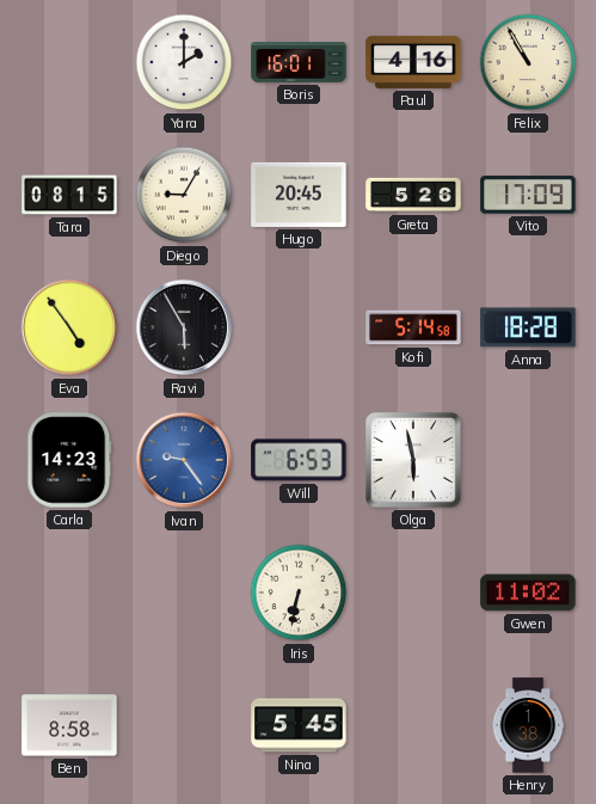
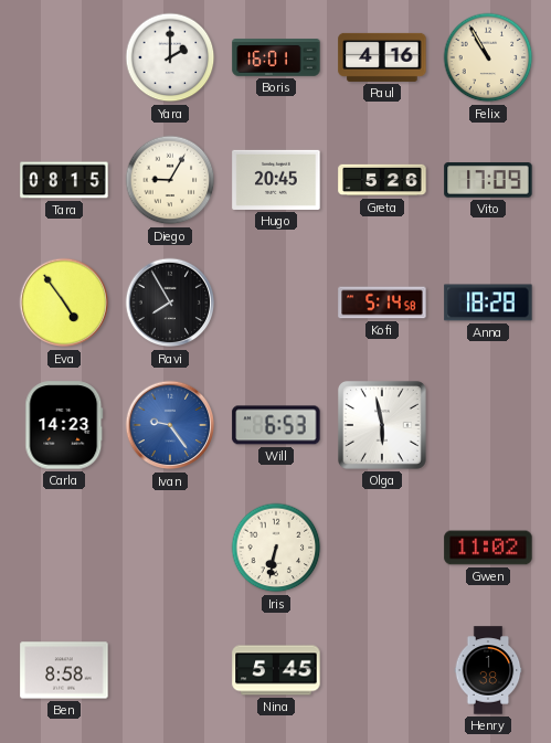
Ravi: 5:55 -> 7:55 (170, 302)
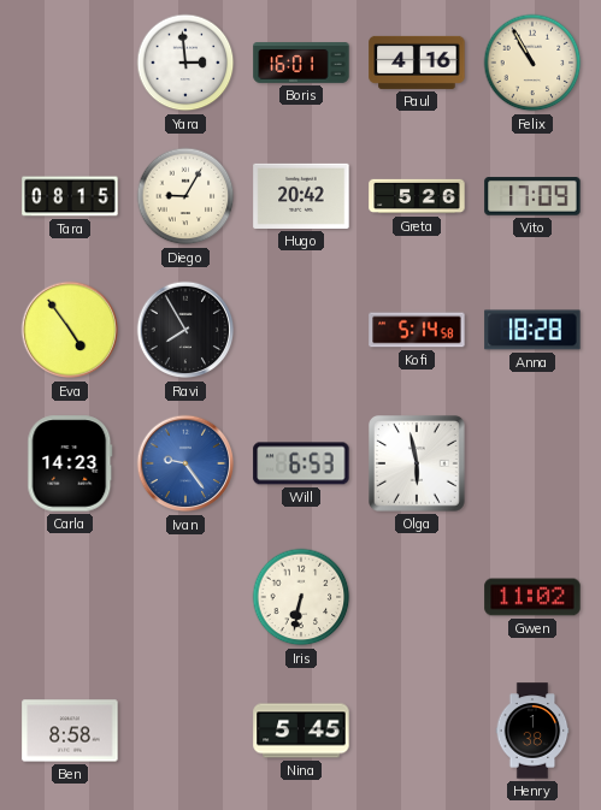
Yara: 2:00 -> 2:59 (185, 63)
Hugo: 20:45 -> 20:42 (301, 196)
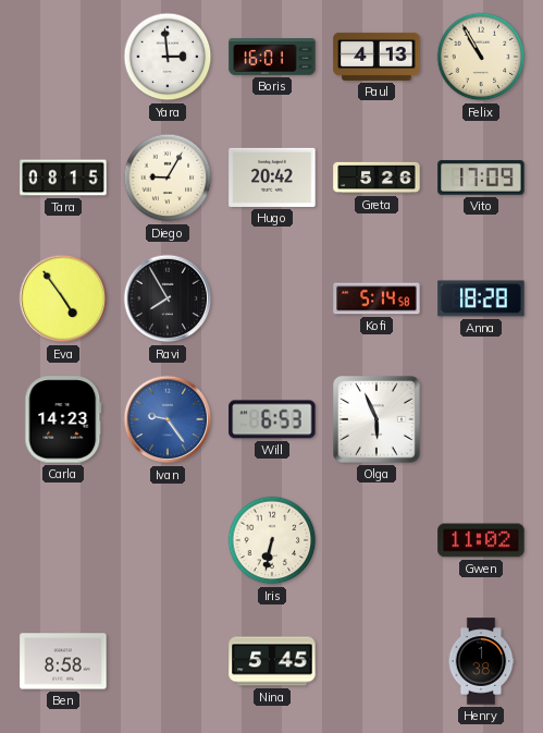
Paul: 4:16 -> 4:13 (377, 57)
Olga: 5:58 -> 5:56 (378, 420)
